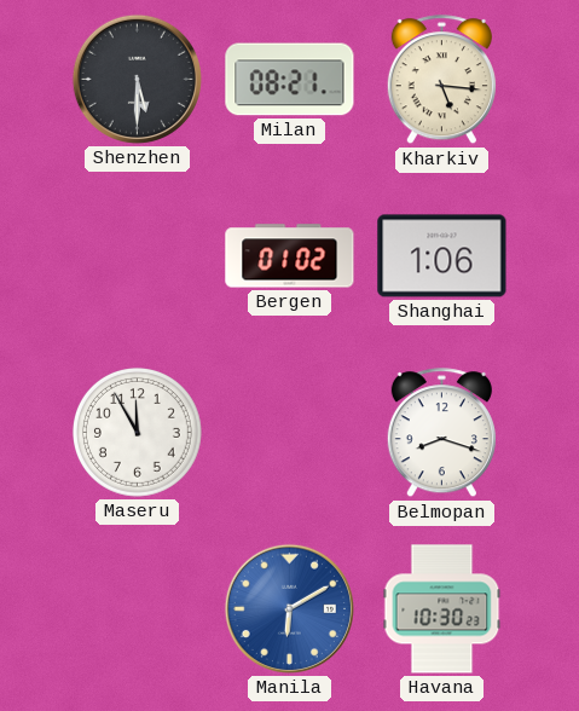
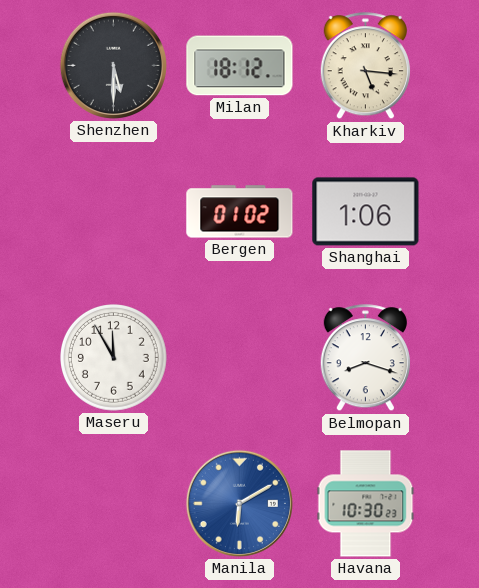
Milan: 08:21 -> 18:12 (240, 66)
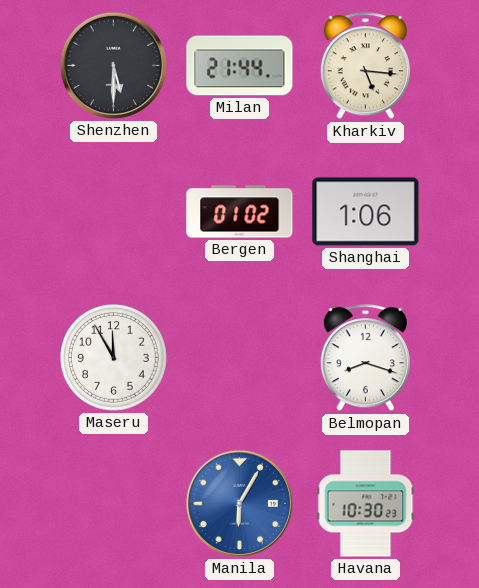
Milan: 18:12 -> 21:44 (240, 66)
Manila: 6:10 -> 6:05 (239, 503)
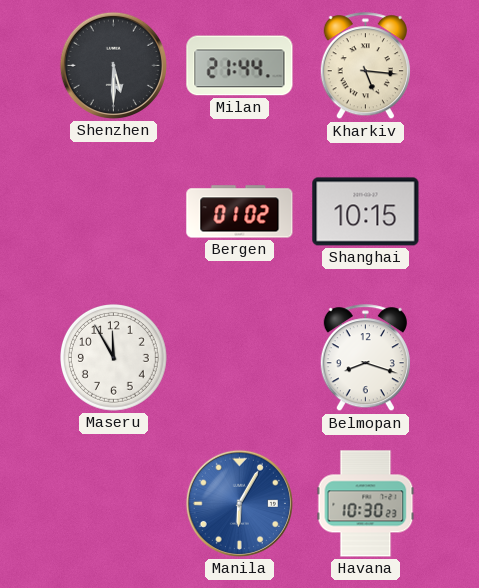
Shanghai: 1:06 -> 10:15 (366, 212)
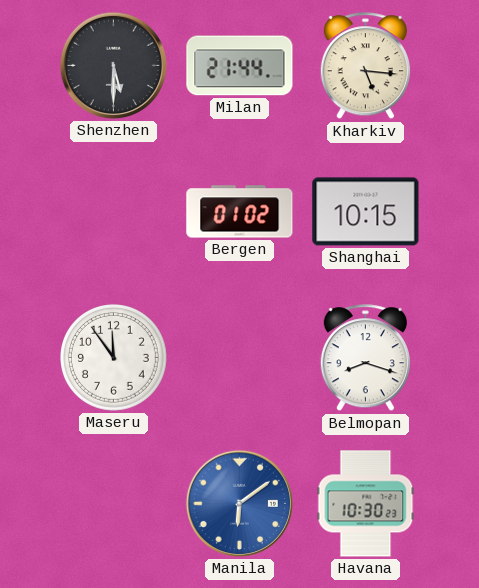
Maseru: 11:55 -> 11:54 (114, 358)
Manila: 6:05 -> 6:09 (239, 503)
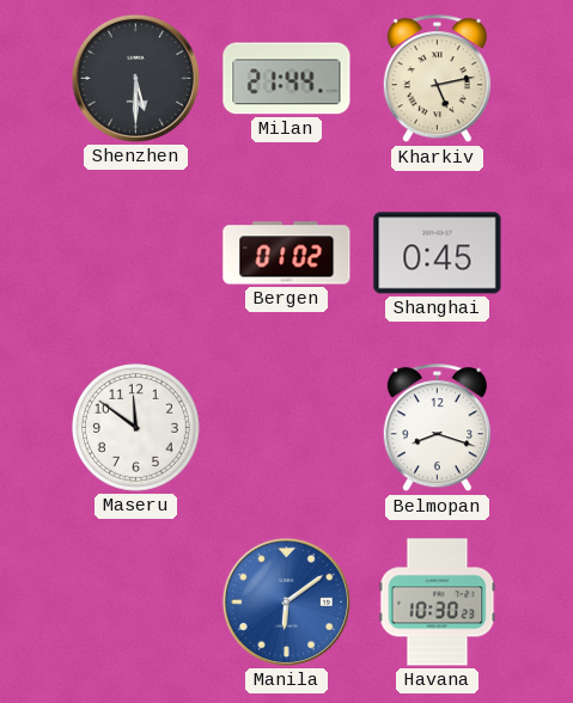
Kharkiv: 5:16 -> 5:13 (437, 79)
Shanghai: 10:15 -> 0:45 (438, 253)
Maseru: 11:54 -> 11:51 (136, 428)
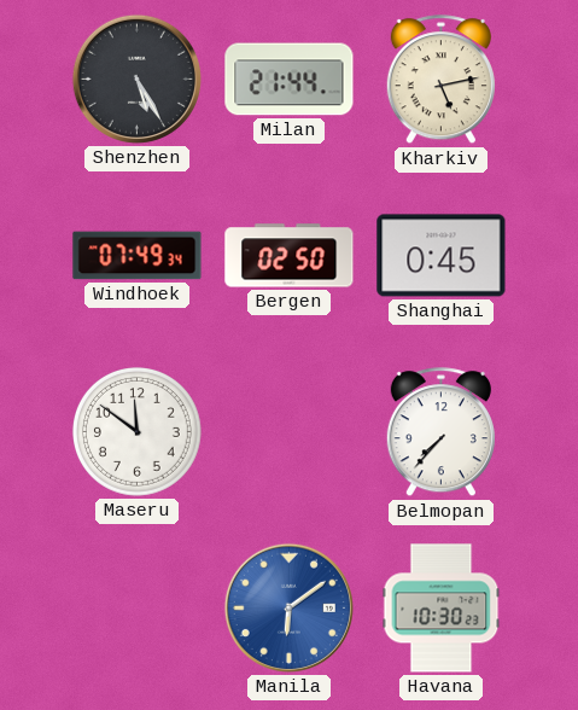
Shenzhen: 5:30 -> 5:25 (136, 78)
Windhoek: none -> 07:49 (138, 256)
Bergen: 01:02 -> 02:50 (290, 256)
Belmopan: 8:18 -> 7:37 (440, 432)
